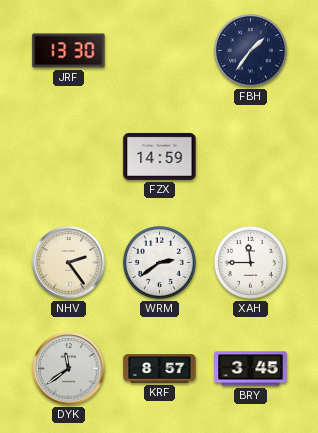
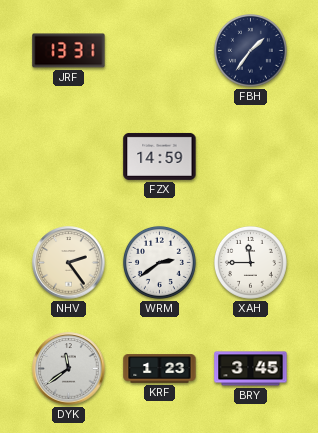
JRF: 13:30 -> 13:31 (69, 51)
KRF: 8:57 -> 1:23 (160, 369)
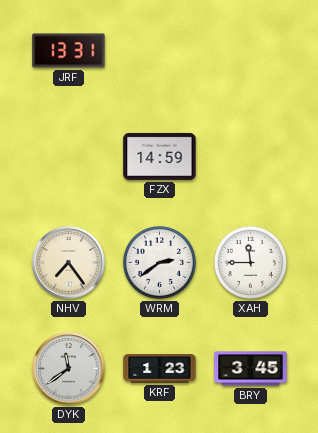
FBH: 1:36 -> none (250, 50)
NHV: 2:24 -> 7:24 (69, 263)
